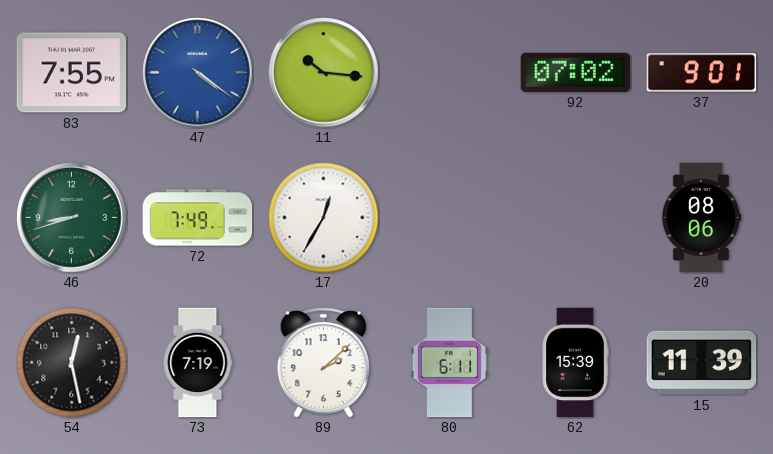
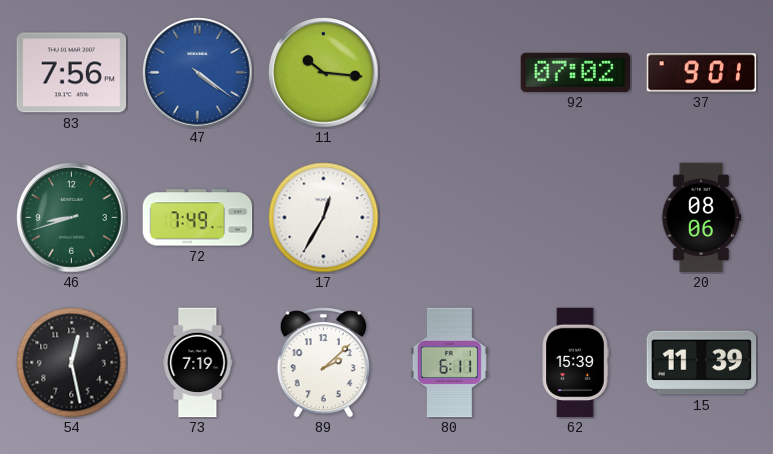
83: 7:55 -> 7:56 (72, 73)
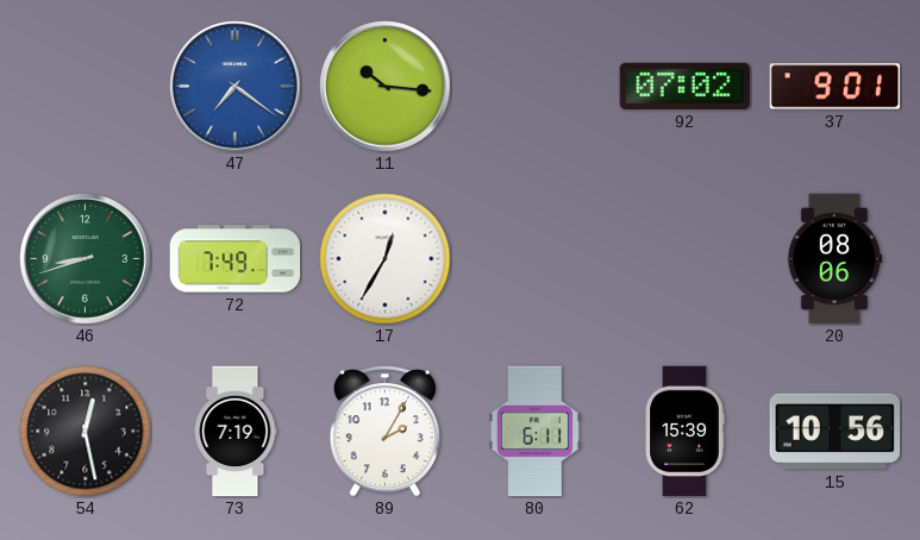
83: 7:56 -> none (72, 73)
47: 4:21 -> 7:21 (236, 87)
89: 2:08 -> 2:05 (384, 432)
15: 11:39 -> 10:56 (835, 432)
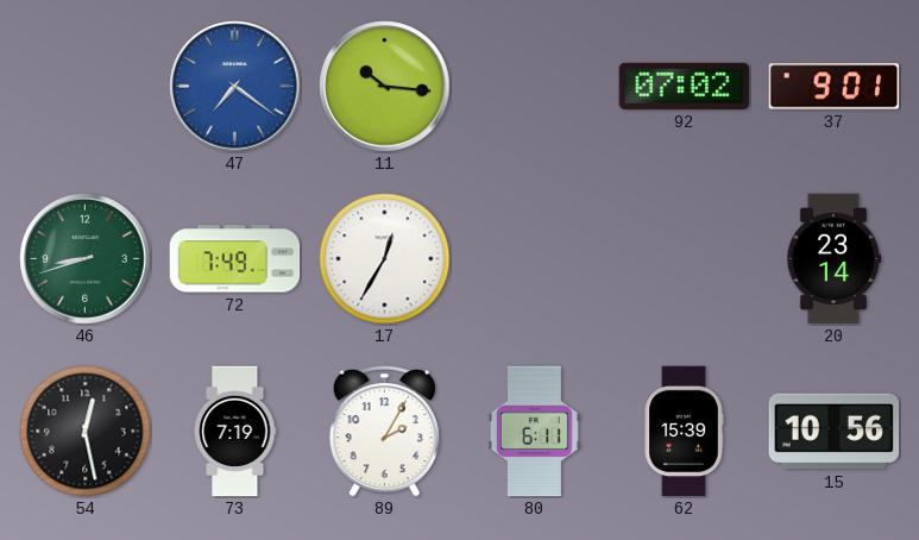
20: 08:06 -> 23:14 (833, 259)
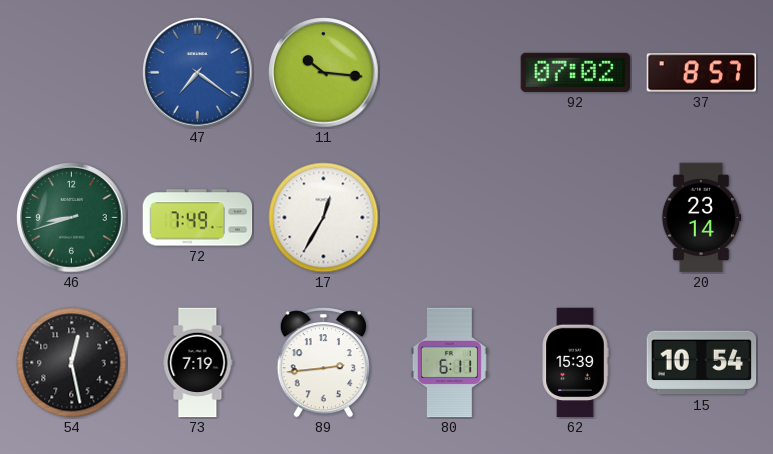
37: 9:01 -> 8:57 (702, 73)
89: 2:05 -> 2:44 (323, 363)
15: 10:56 -> 10:54 (702, 363)
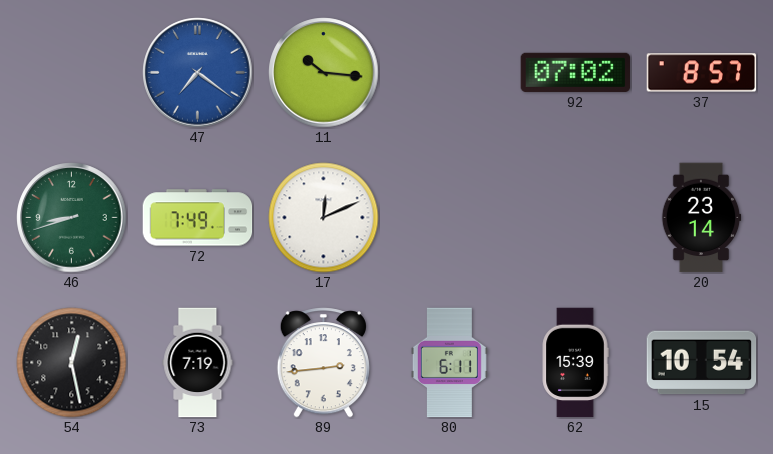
17: 12:35 -> 12:11 (324, 218)
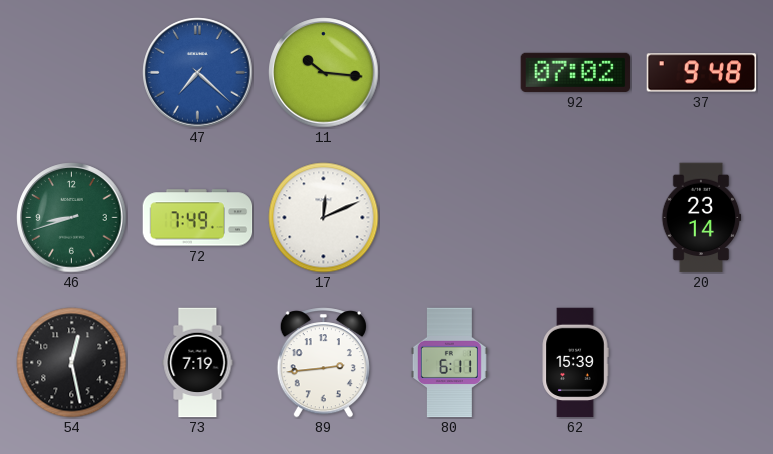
47: 7:21 -> 7:22 (198, 73)
37: 8:57 -> 9:48 (702, 73)
15: 10:54 -> none (702, 363)
